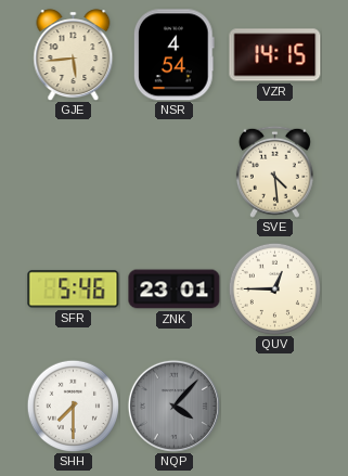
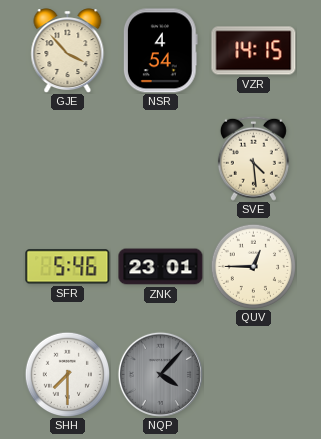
GJE: 5:44 -> 3:53 (68, 51)
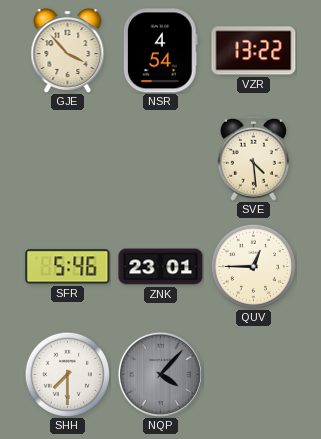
VZR: 14:15 -> 13:22 (254, 51)
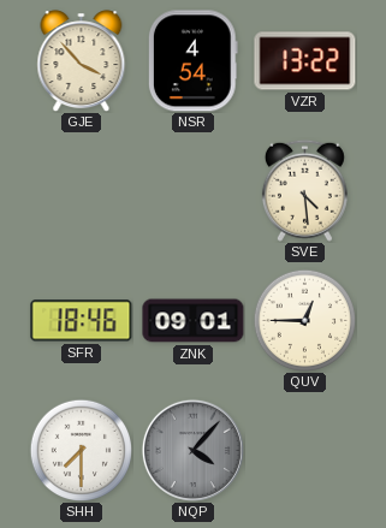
SFR: 5:46 -> 18:46 (82, 321)
ZNK: 23:01 -> 09:01 (194, 321)
